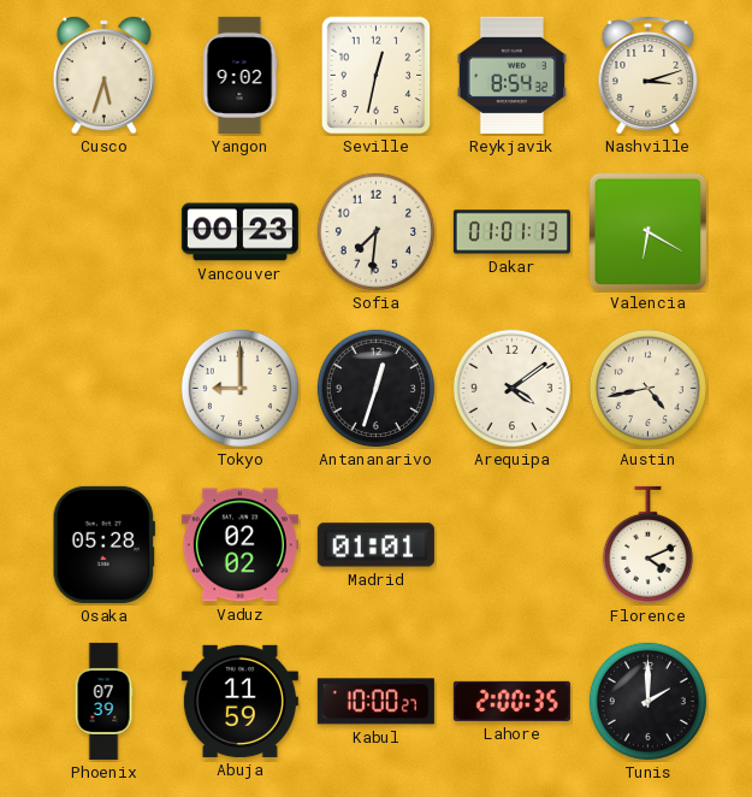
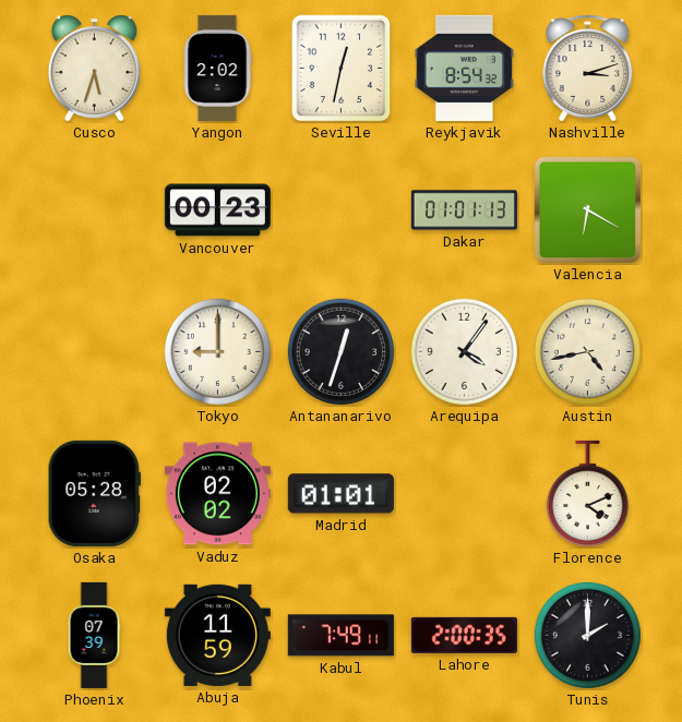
Yangon: 9:02 -> 2:02 (217, 68)
Sofia: 7:31 -> none (375, 231)
Arequipa: 4:09 -> 4:06 (464, 351)
Kabul: 10:00 -> 7:49 (340, 636)
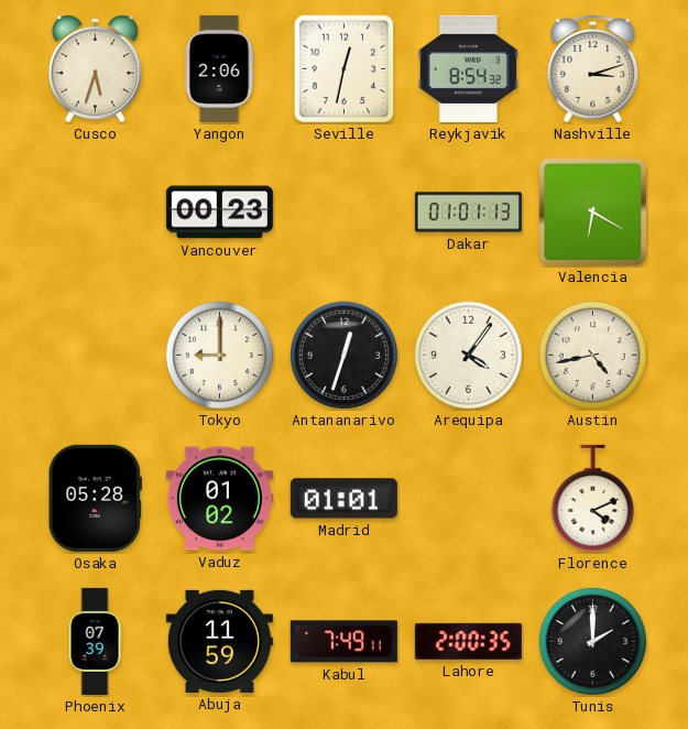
Yangon: 2:02 -> 2:06 (219, 68)
Vaduz: 02:02 -> 01:02 (219, 499)
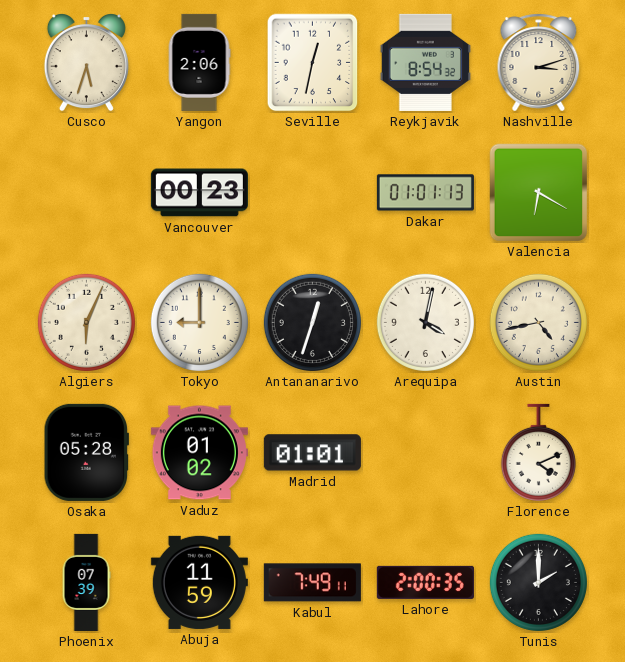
Algiers: none -> 6:04 (86, 322)
Arequipa: 4:06 -> 4:02 (425, 322)
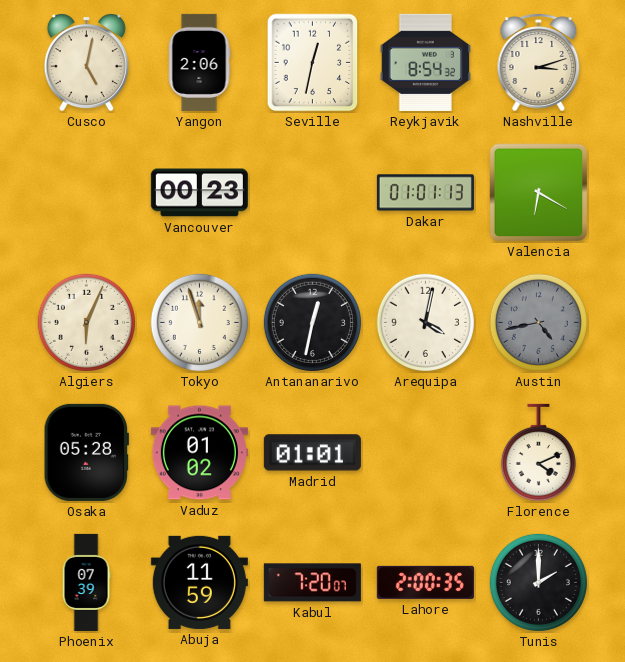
Cusco: 5:33 -> 5:02 (86, 62)
Tokyo: 9:00 -> 11:57 (199, 322)
Antananarivo: 12:33 -> 12:32 (312, 322)
Austin dial: cream -> grey (538, 322)
Kabul: 7:49 -> 7:20 (312, 583)
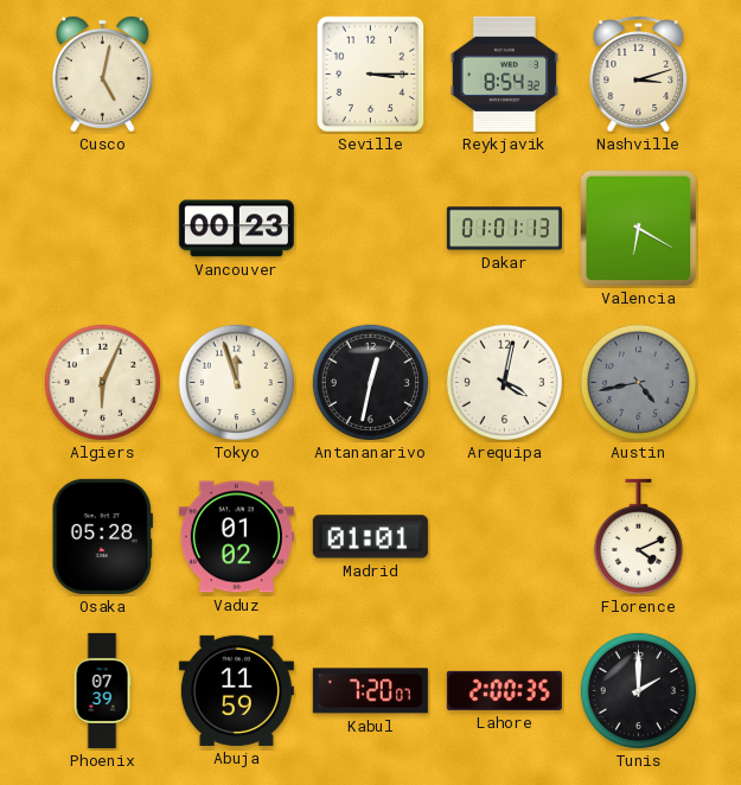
Yangon: 2:06 -> none (199, 62)
Seville: 12:32 -> 3:15 (371, 75)
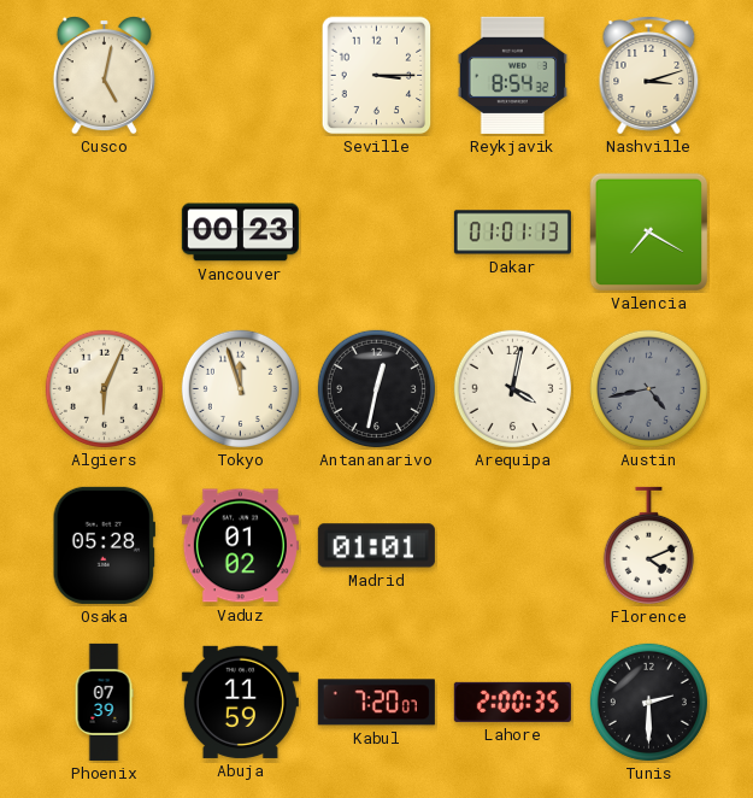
Valencia: 6:20 -> 7:20 (649, 233)
Tunis: 2:00 -> 2:30 (648, 702)
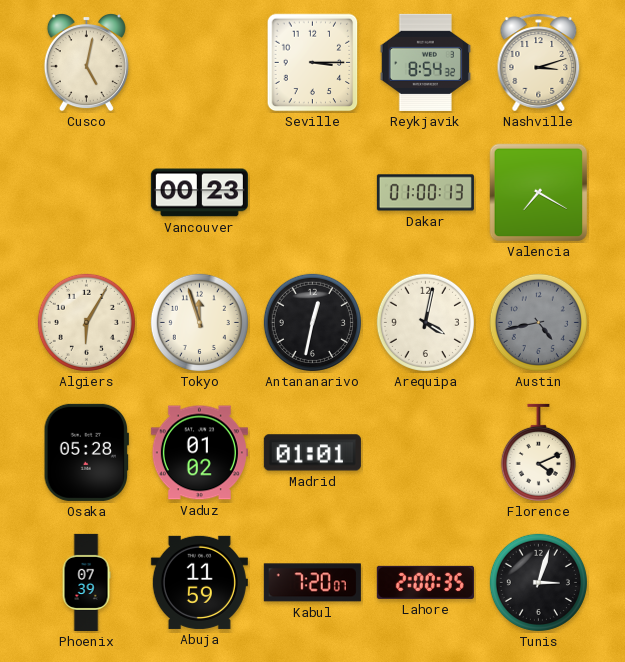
Dakar: 01:01 -> 01:00 (425, 193)
Algiers: 6:04 -> 6:05 (86, 322)
Tunis: 2:30 -> 3:03 (538, 582)
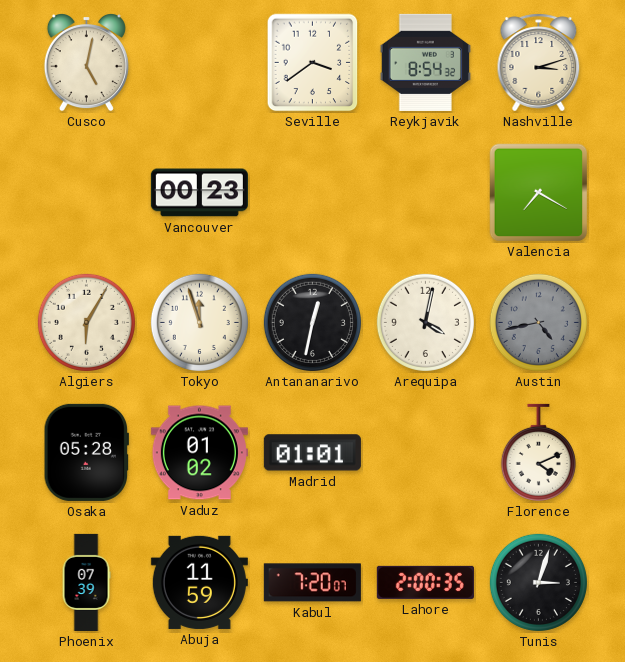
Seville: 3:15 -> 3:39 (313, 63)
Dakar: 01:00 -> none (425, 193)
